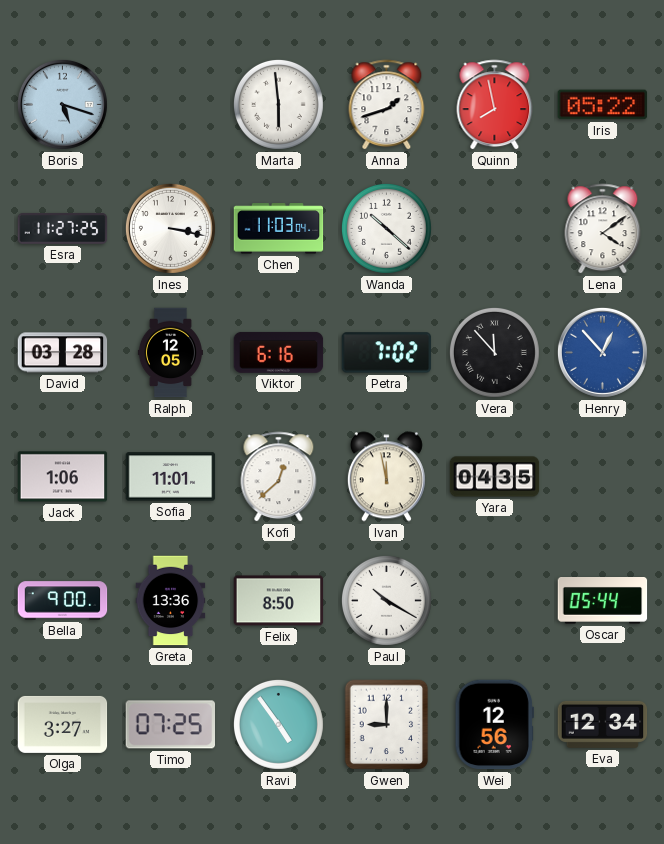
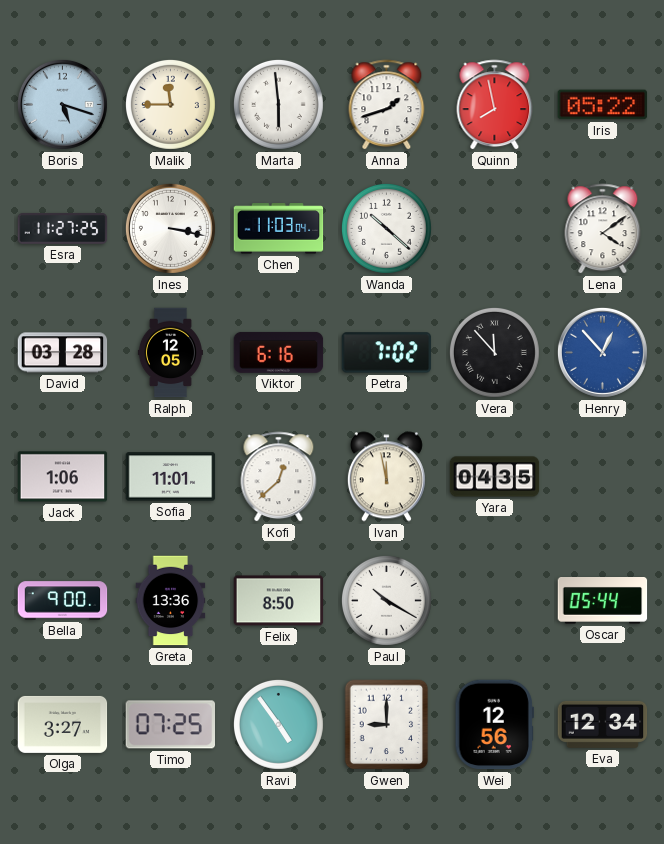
Malik: none -> 11:45 (170, 104)
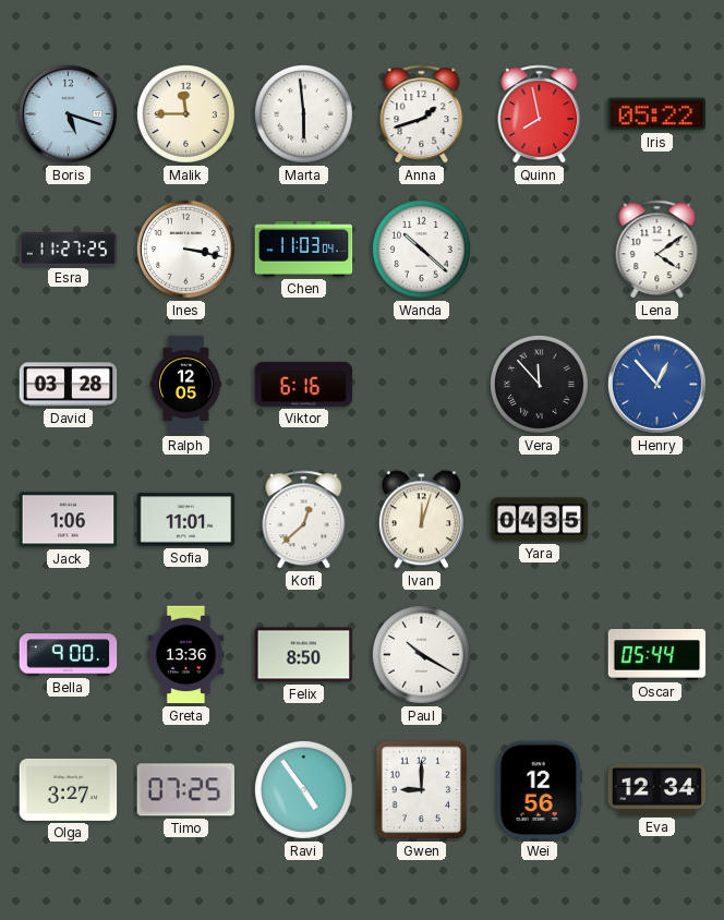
Petra: 7:02 -> none (387, 353)
Ivan: 11:58 -> 12:03 (421, 520)
